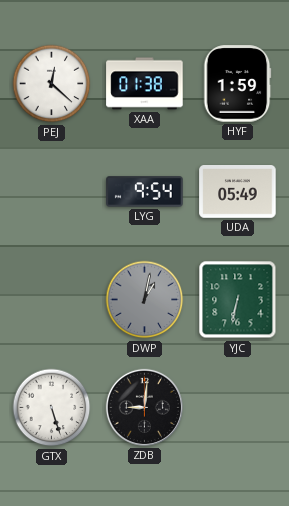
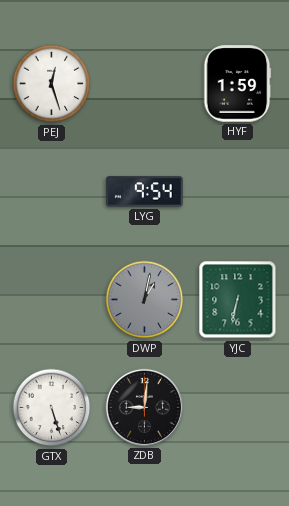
PEJ: 12:22 -> 12:27 (52, 84)
XAA: 01:38 -> none (145, 84)
UDA: 05:49 -> none (238, 192)
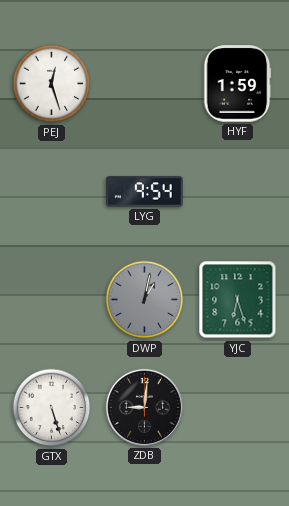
YJC: 6:32 -> 6:27 (238, 300)
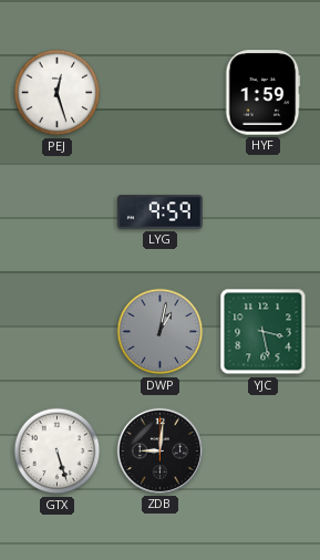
LYG: 9:54 -> 9:59 (161, 212)
YJC: 6:27 -> 3:28 (264, 332)
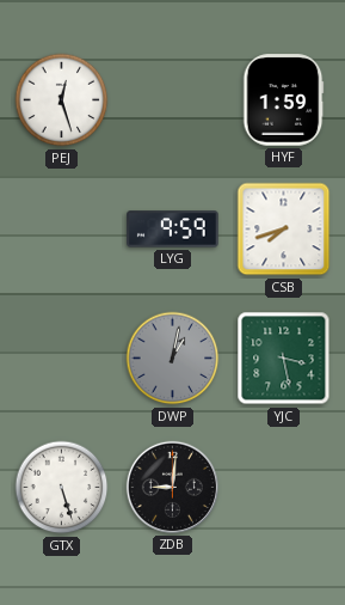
CSB: none -> 7:42 (284, 230)
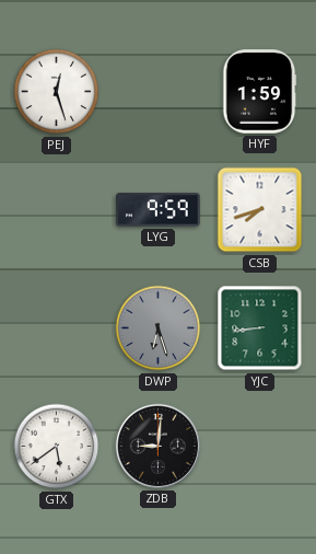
DWP: 1:02 -> 6:27 (159, 328)
YJC: 3:28 -> 8:44 (260, 328)
GTX: 5:27 -> 5:39 (57, 447)
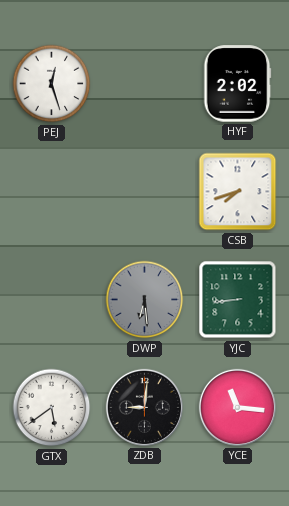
HYF: 1:59 -> 2:02 (237, 84)
LYG: 9:59 -> none (159, 210)
DWP: 6:27 -> 6:29 (145, 300)
YCE: none -> 11:16 (237, 407)
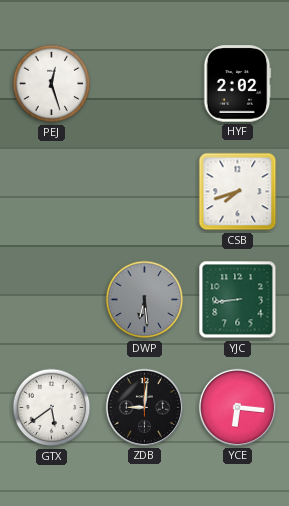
YCE: 11:16 -> 6:16 (237, 407)
